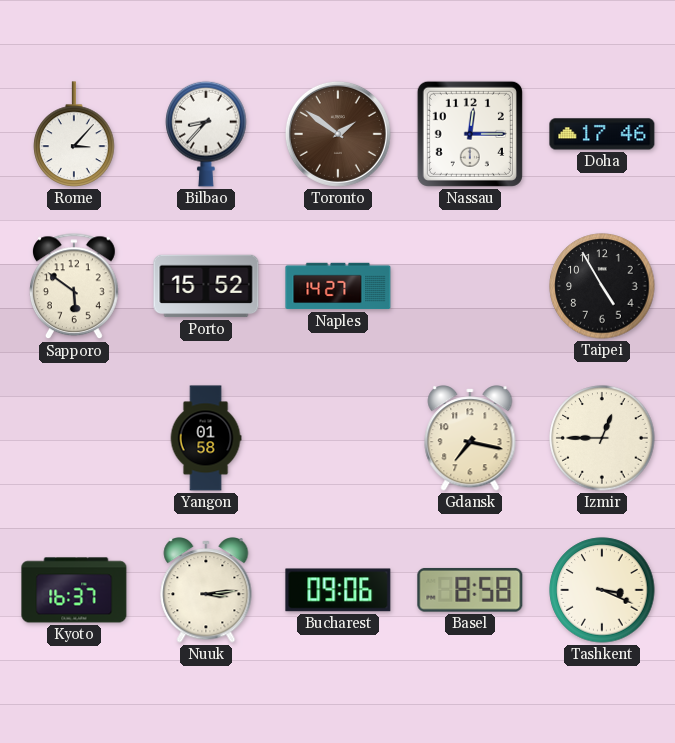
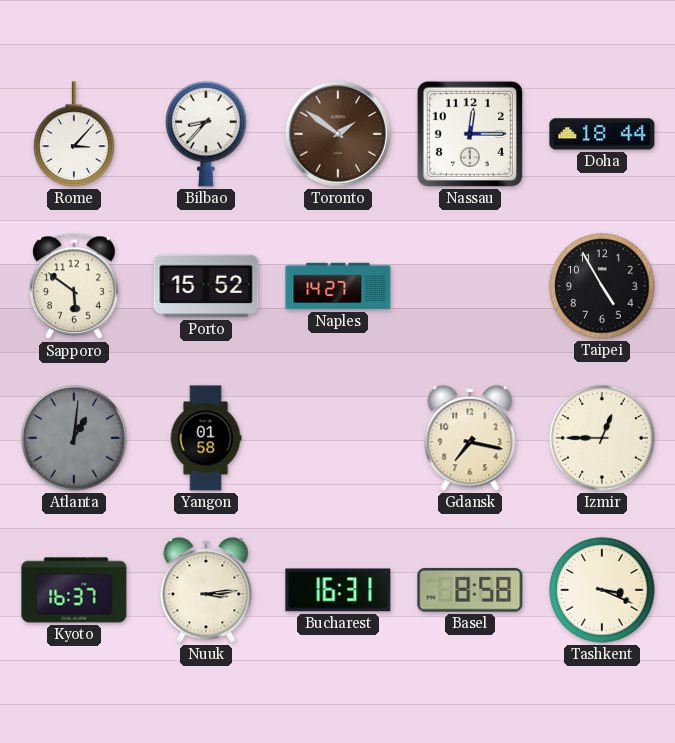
Doha: 17:46 -> 18:44 (602, 134)
Atlanta: none -> 1:01 (74, 438)
Bucharest: 09:06 -> 16:31 (338, 590)
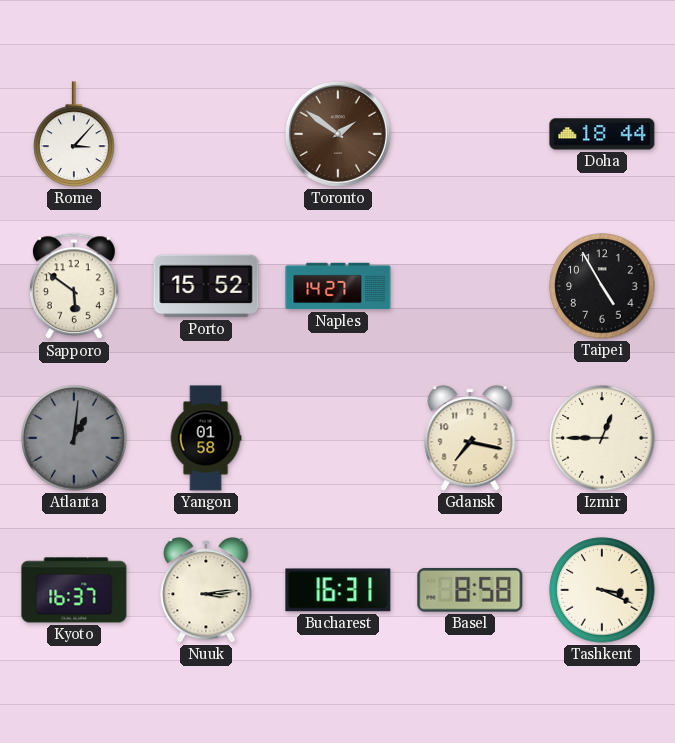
Bilbao: 8:37 -> none (206, 134)
Nassau: 12:15 -> none (470, 134)
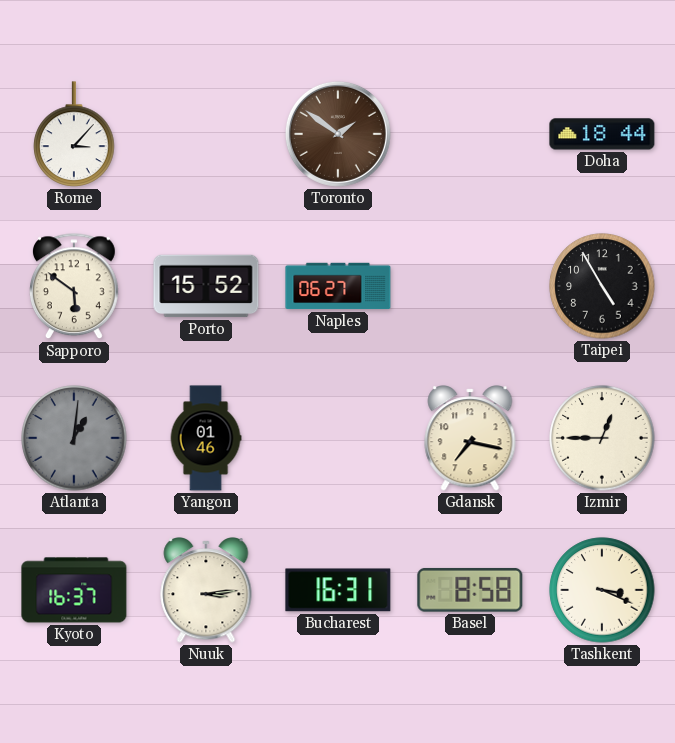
Naples: 14:27 -> 06:27 (338, 286)
Yangon: 01:58 -> 01:46 (206, 438)
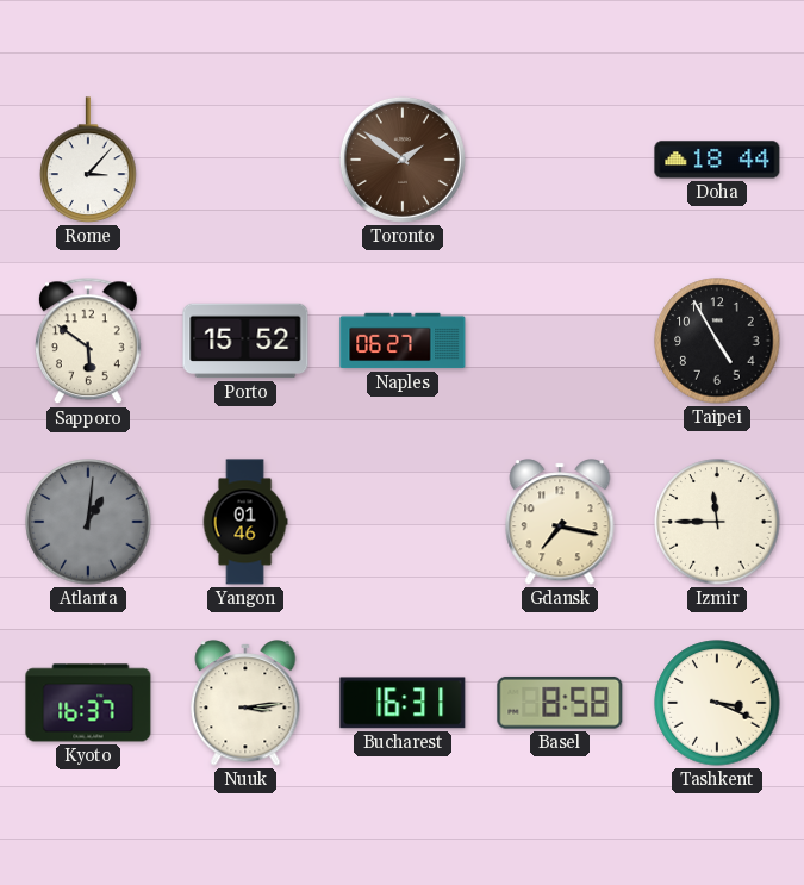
Izmir: 12:45 -> 11:45 (717, 522)
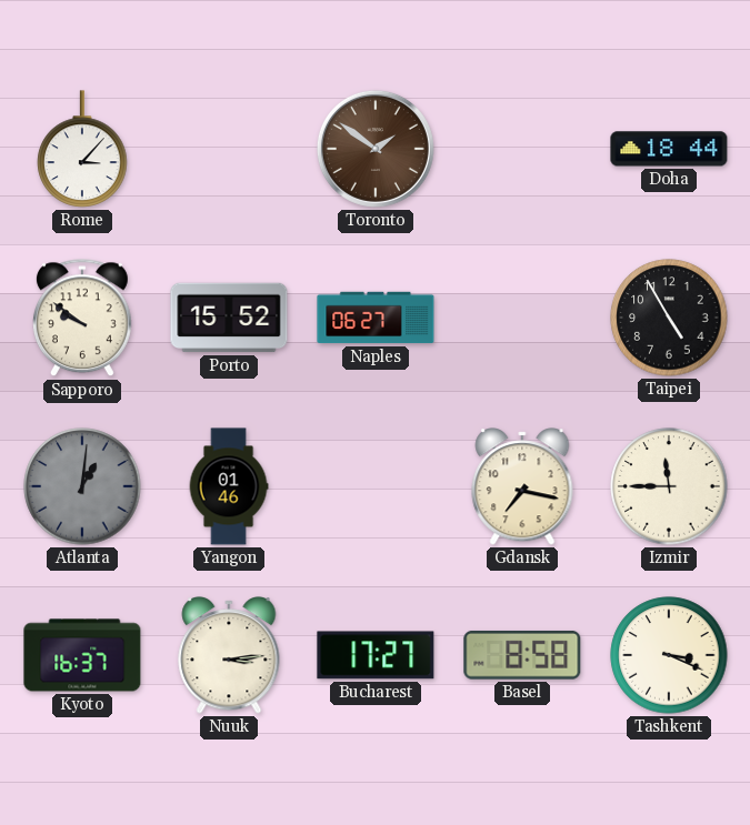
Sapporo: 5:51 -> 9:51 (82, 319)
Bucharest: 16:31 -> 17:27 (376, 655)
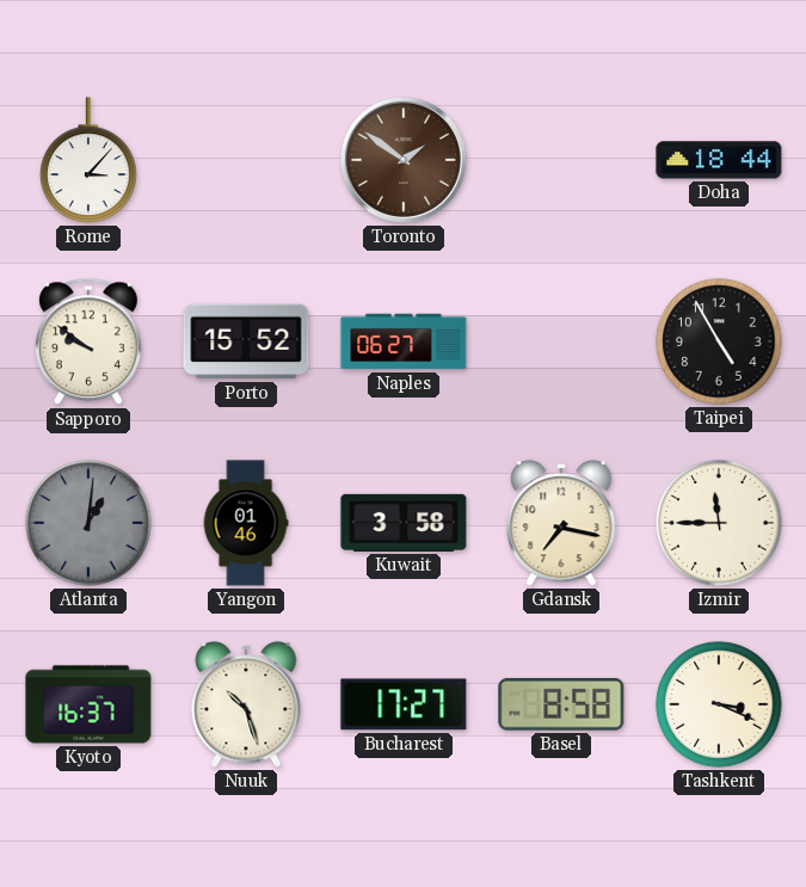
Kuwait: none -> 3:58 (404, 523)
Nuuk: 3:14 -> 10:27 (246, 704)
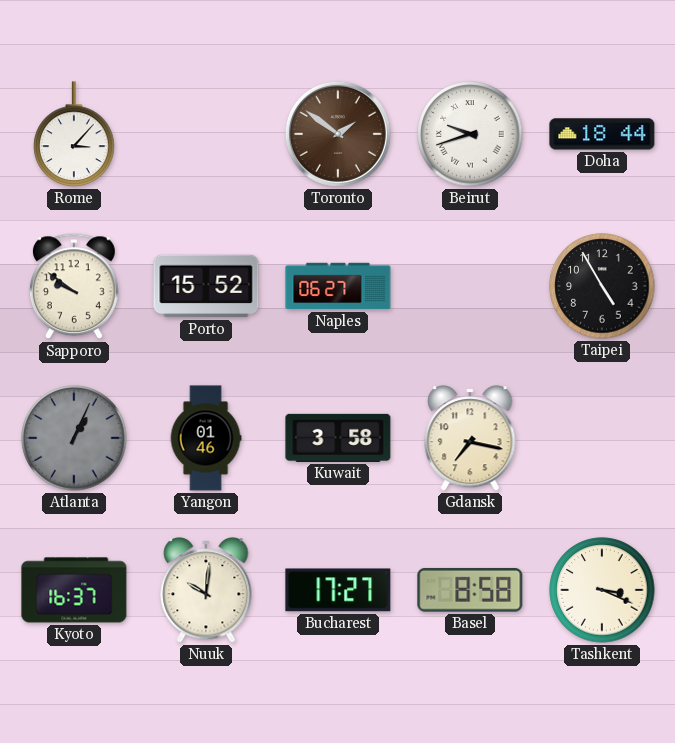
Beirut: none -> 9:42 (470, 134)
Atlanta: 1:01 -> 1:04 (74, 438)
Izmir: 11:45 -> none (719, 523)
Nuuk: 10:27 -> 10:01 (206, 590)
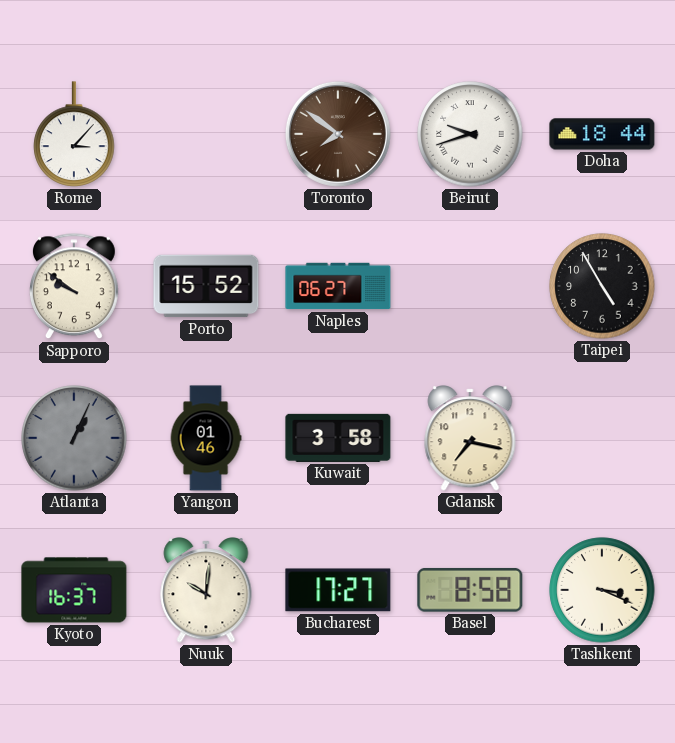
Toronto: 1:51 -> 7:51 (338, 134)
